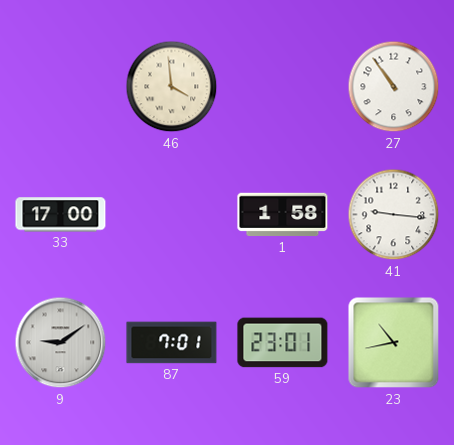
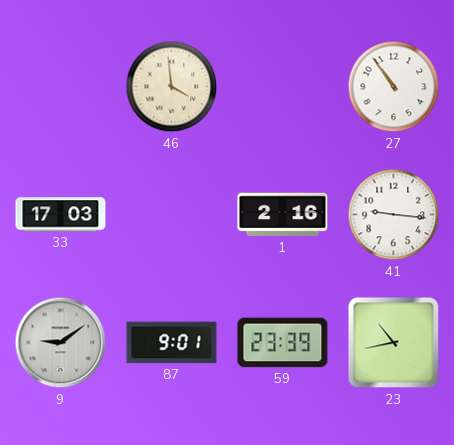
33: 17:00 -> 17:03 (61, 215)
1: 1:58 -> 2:16 (283, 215)
87: 7:01 -> 9:01 (172, 343)
59: 23:01 -> 23:39 (283, 343)
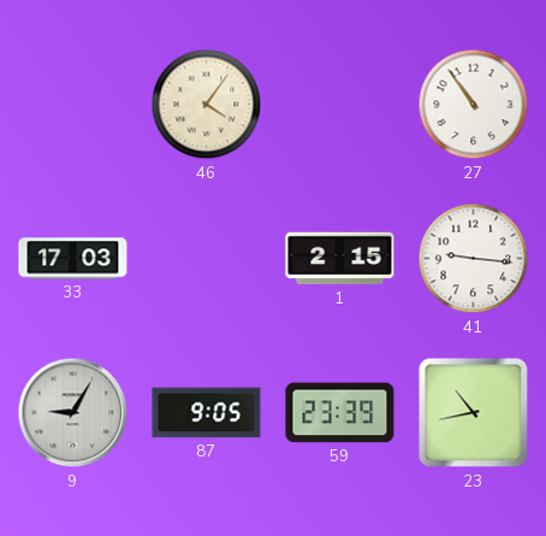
46: 3:59 -> 4:06 (207, 105)
1: 2:16 -> 2:15 (340, 259)
9: 9:09 -> 9:05 (73, 413)
87: 9:01 -> 9:05 (207, 413)
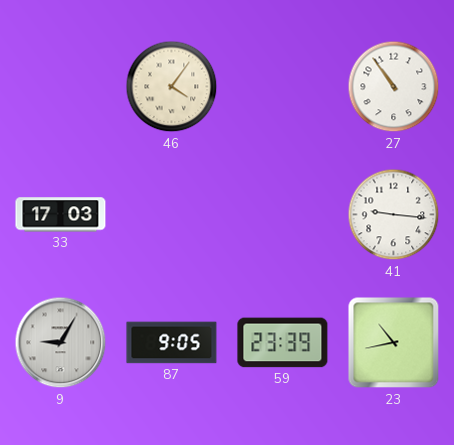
1: 2:15 -> none (340, 259)
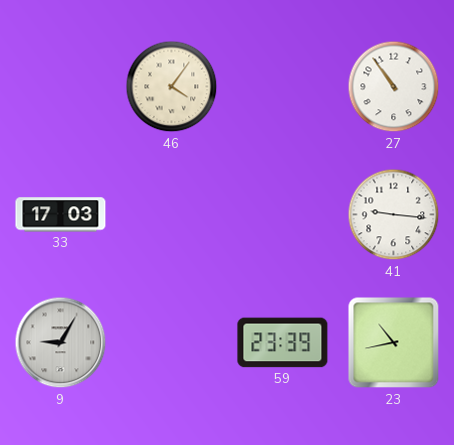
87: 9:05 -> none (172, 343)
